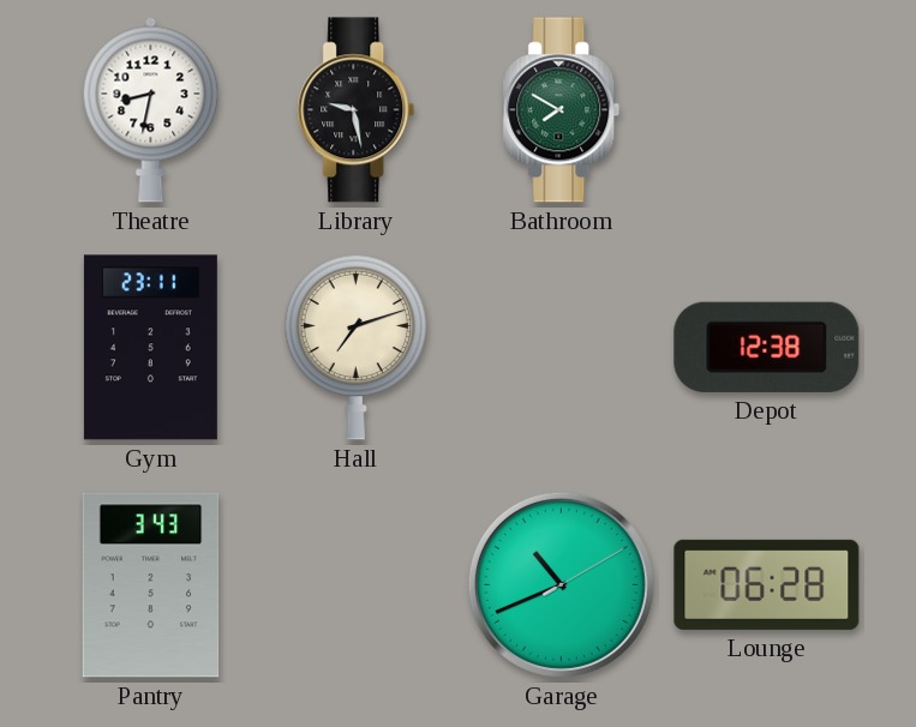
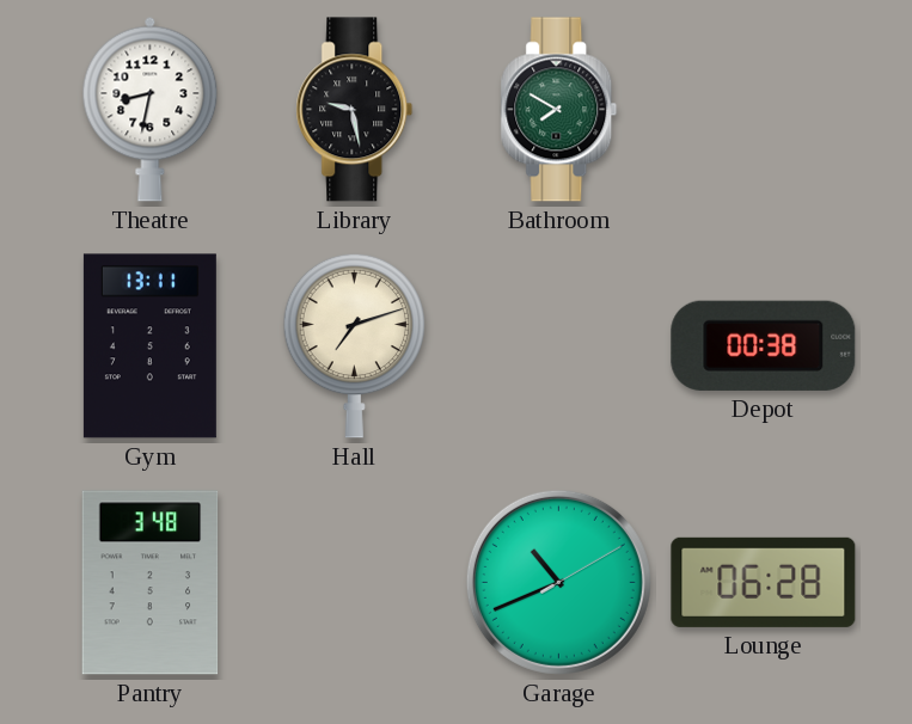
Gym: 23:11 -> 13:11 (149, 346)
Depot: 12:38 -> 00:38 (764, 345)
Pantry: 3:43 -> 3:48 (151, 583)
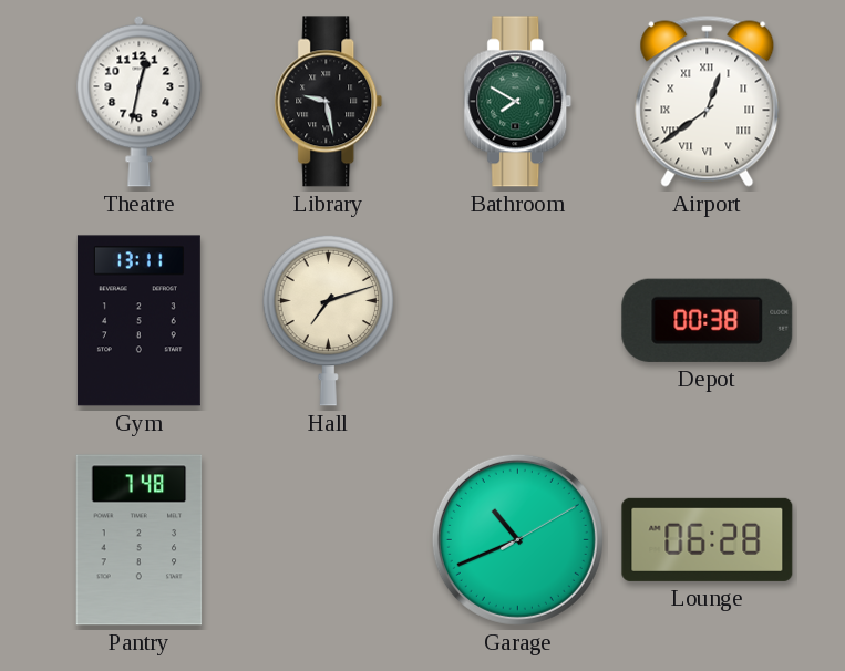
Theatre: 8:32 -> 12:32 (140, 101)
Airport: none -> 12:39 (708, 101)
Pantry: 3:48 -> 7:48 (140, 540)
